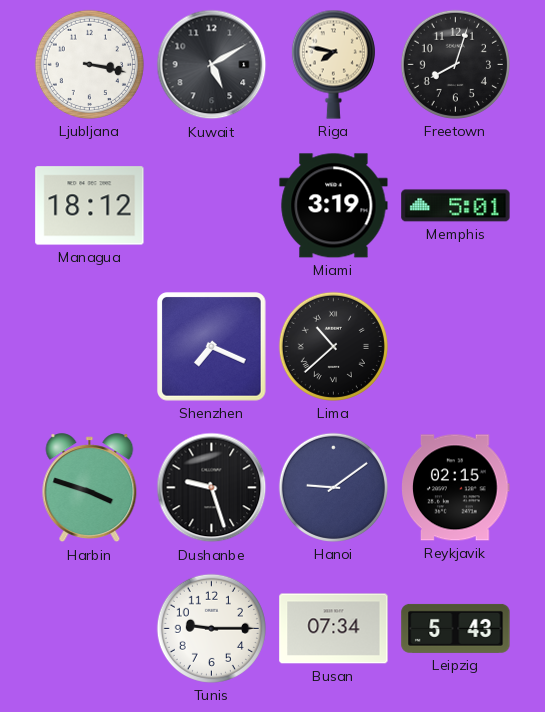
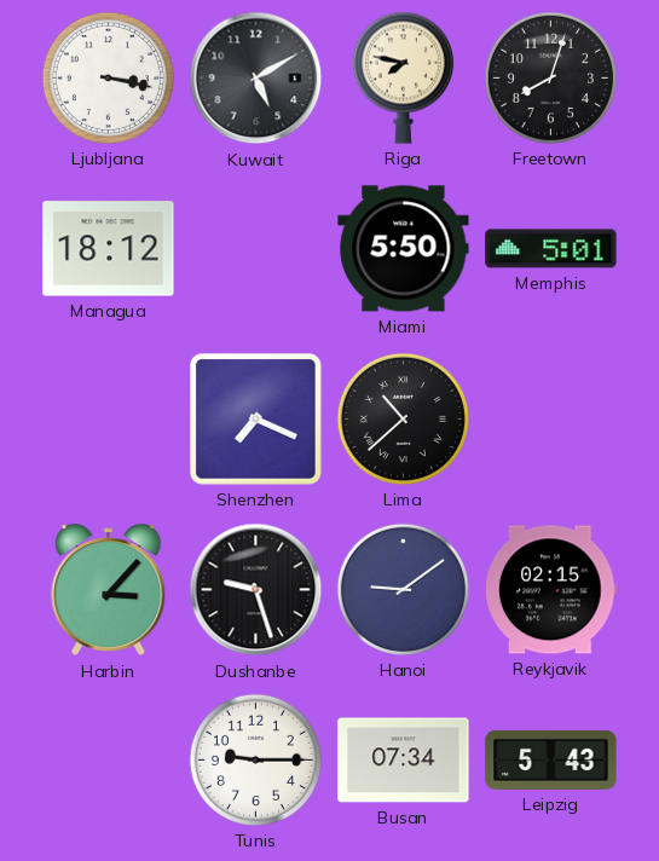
Miami: 3:19 -> 5:50 (404, 249)
Harbin: 3:48 -> 3:07 (109, 590)
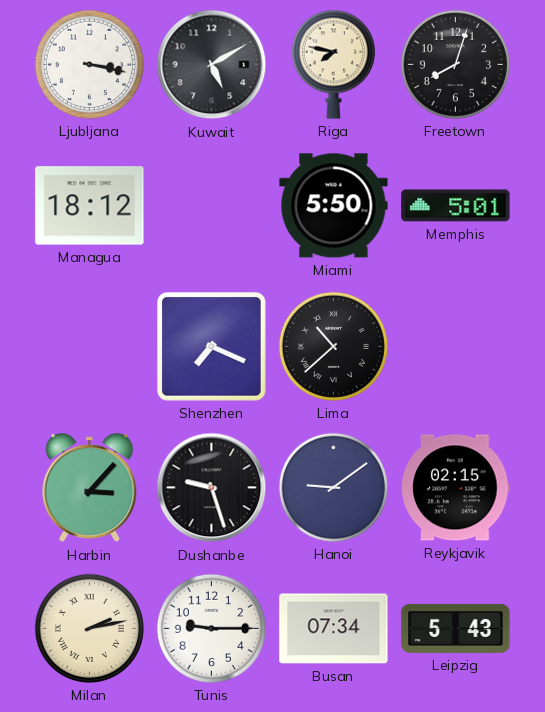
Milan: none -> 2:13 (89, 628)
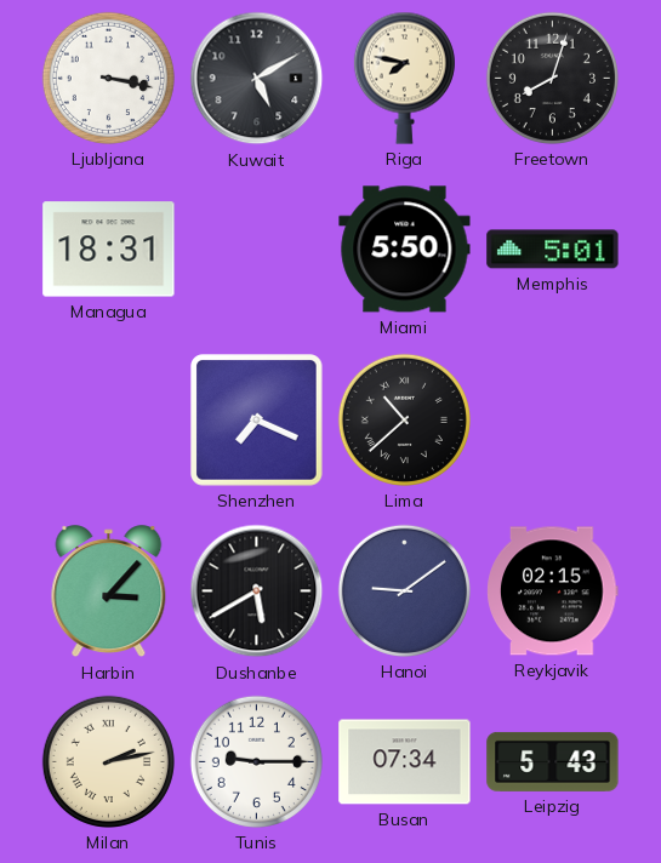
Managua: 18:12 -> 18:31 (109, 250)
Dushanbe: 9:27 -> 5:40 (257, 591)
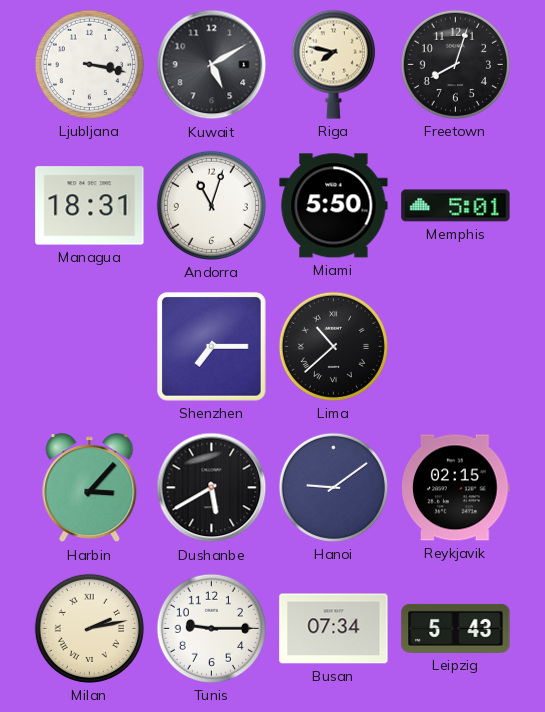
Andorra: none -> 11:03 (211, 205)
Shenzhen: 7:19 -> 7:15 (212, 347)
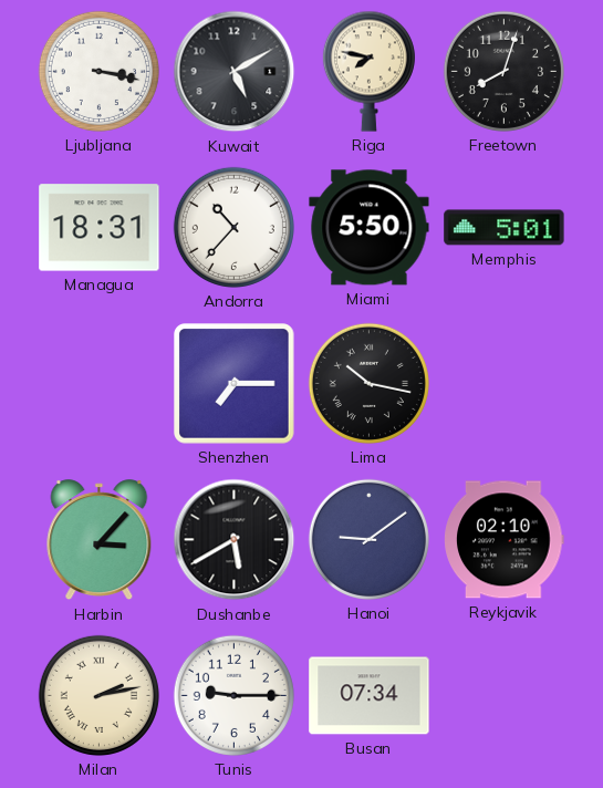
Andorra: 11:03 -> 10:37 (233, 227)
Lima: 10:38 -> 10:17 (368, 383)
Reykjavik: 02:15 -> 02:10 (505, 540)
Leipzig: 5:43 -> none (456, 628)
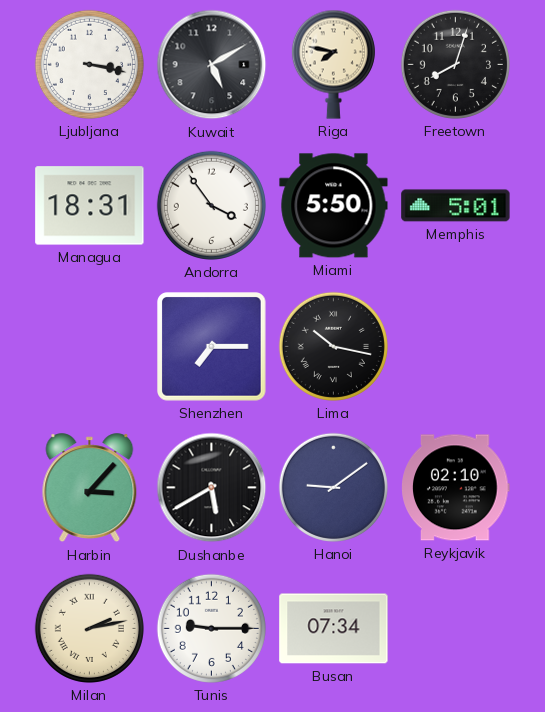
Andorra: 10:37 -> 3:54 (211, 205)
